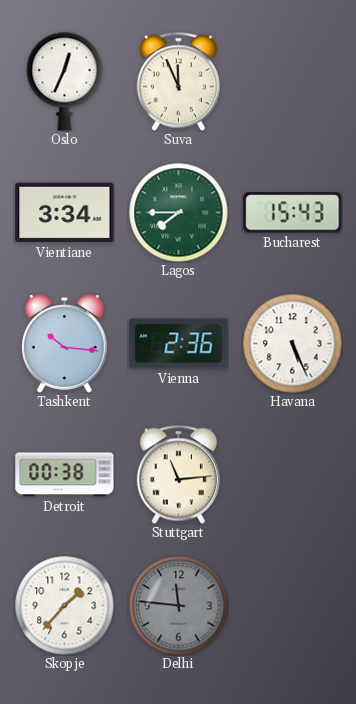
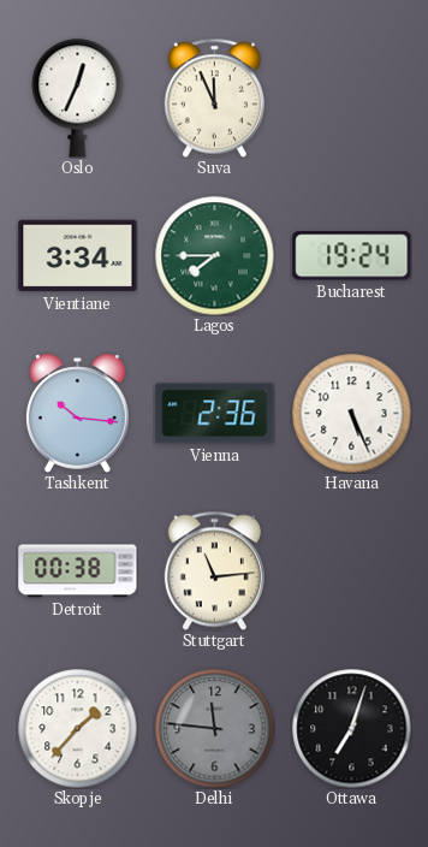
Bucharest: 15:43 -> 19:24 (352, 256)
Ottawa: none -> 7:03 (352, 729)
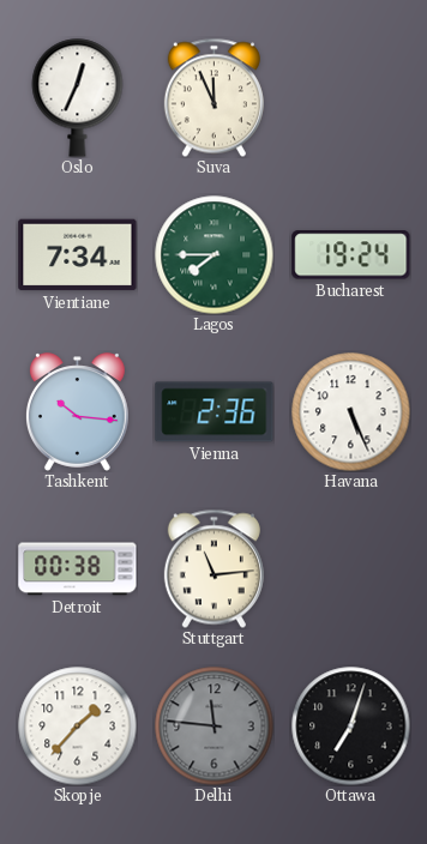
Vientiane: 3:34 -> 7:34 (78, 255)
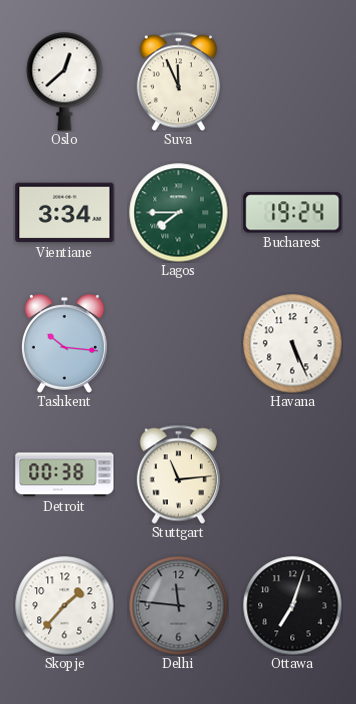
Oslo: 12:34 -> 12:38 (65, 82)
Vientiane: 7:34 -> 3:34 (65, 213)
Vienna: 2:36 -> none (215, 412)
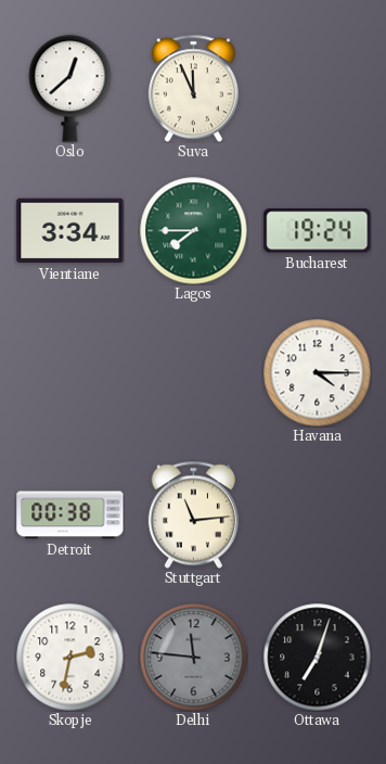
Tashkent: 10:16 -> none (64, 344)
Havana: 5:26 -> 4:15 (318, 373)
Skopje: 1:37 -> 2:32 (70, 658)
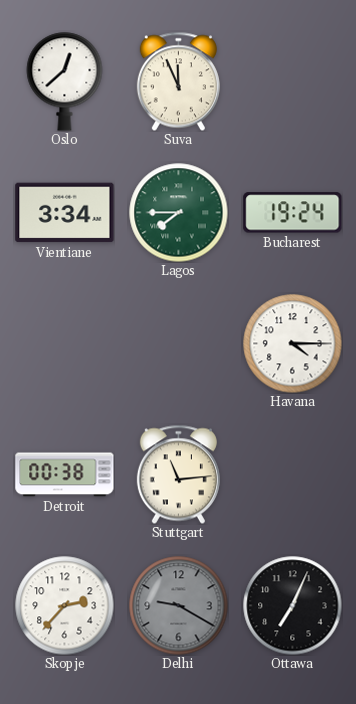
Skopje: 2:32 -> 2:37 (65, 606)
Delhi: 11:46 -> 9:20 (179, 606)
Ottawa: 7:03 -> 7:04 (293, 606)
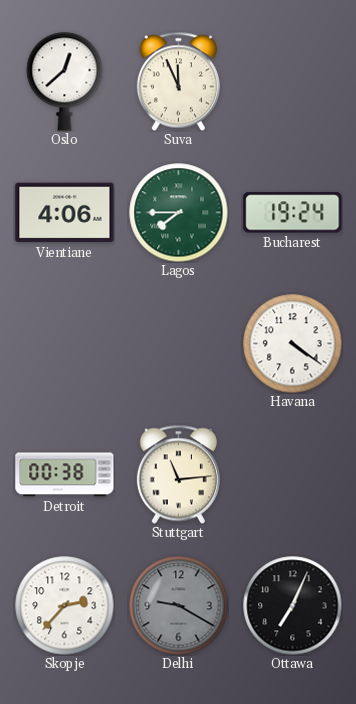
Vientiane: 3:34 -> 4:06 (65, 213)
Havana: 4:15 -> 4:21 (293, 344)
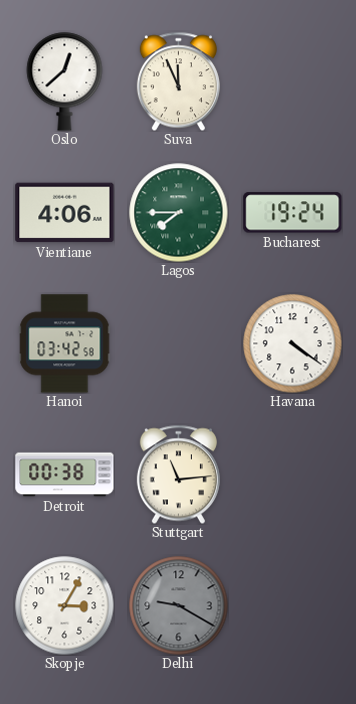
Hanoi: none -> 03:42 (65, 344)
Skopje: 2:37 -> 3:05 (65, 606)
Ottawa: 7:04 -> none (293, 606)
